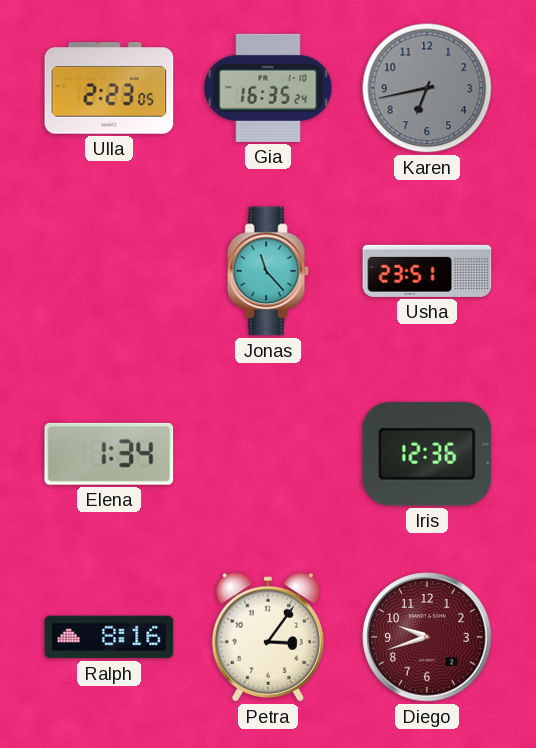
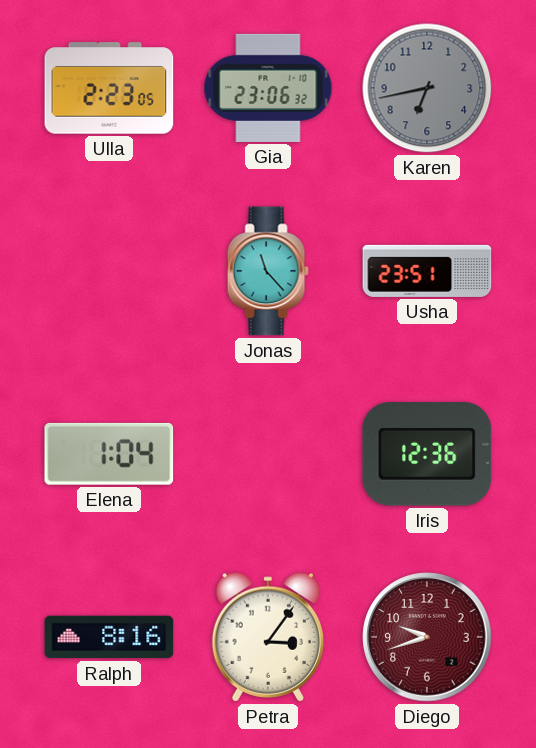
Gia: 16:35 -> 23:06 (268, 88)
Elena: 1:34 -> 1:04 (109, 454)
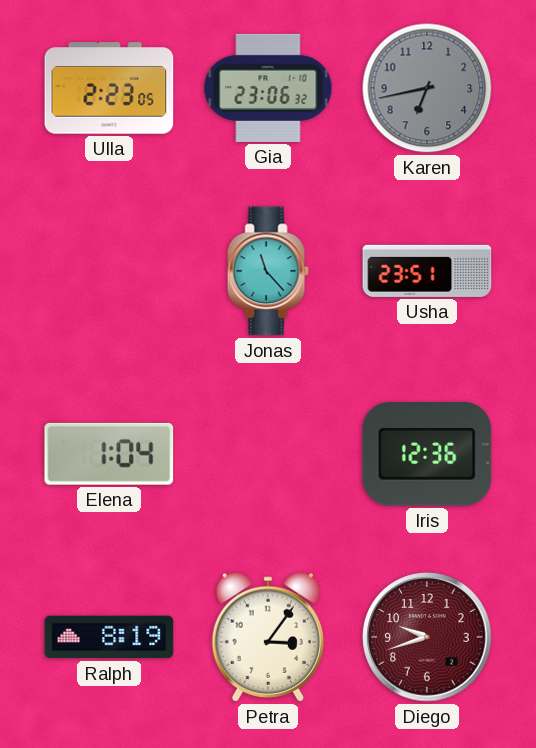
Ralph: 8:16 -> 8:19 (109, 637)
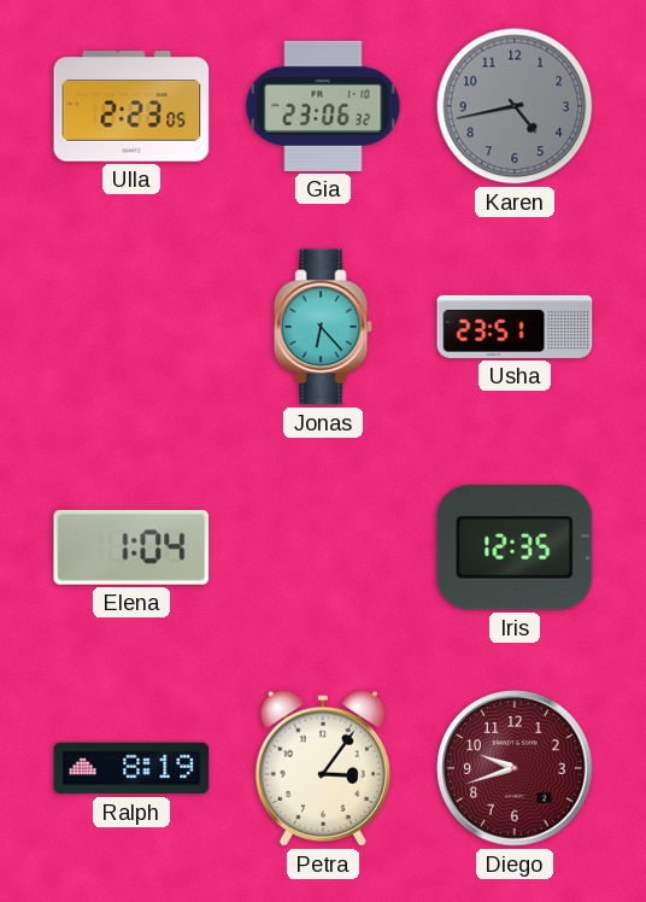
Karen: 6:43 -> 4:43 (515, 106)
Jonas: 11:23 -> 6:23 (323, 327)
Iris: 12:36 -> 12:35 (515, 547)
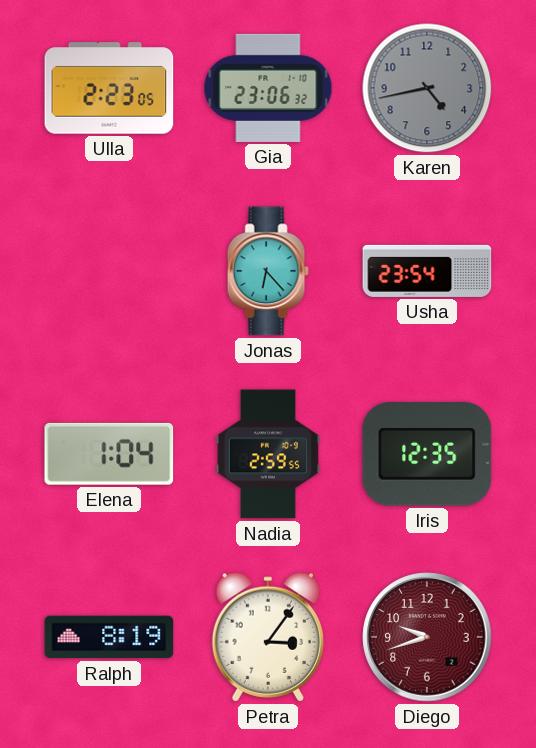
Usha: 23:51 -> 23:54 (427, 271)
Nadia: none -> 2:59 (268, 454)
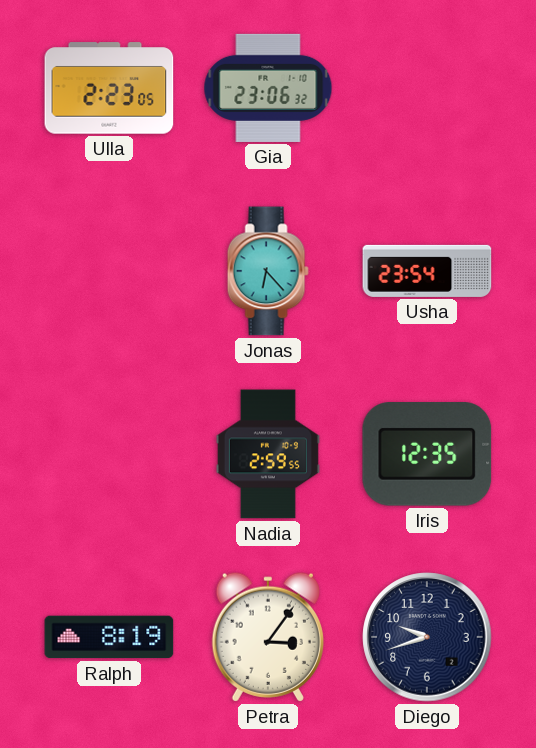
Karen: 4:43 -> none (427, 88)
Elena: 1:04 -> none (109, 454)
Diego dial: burgundy -> navy (427, 637)
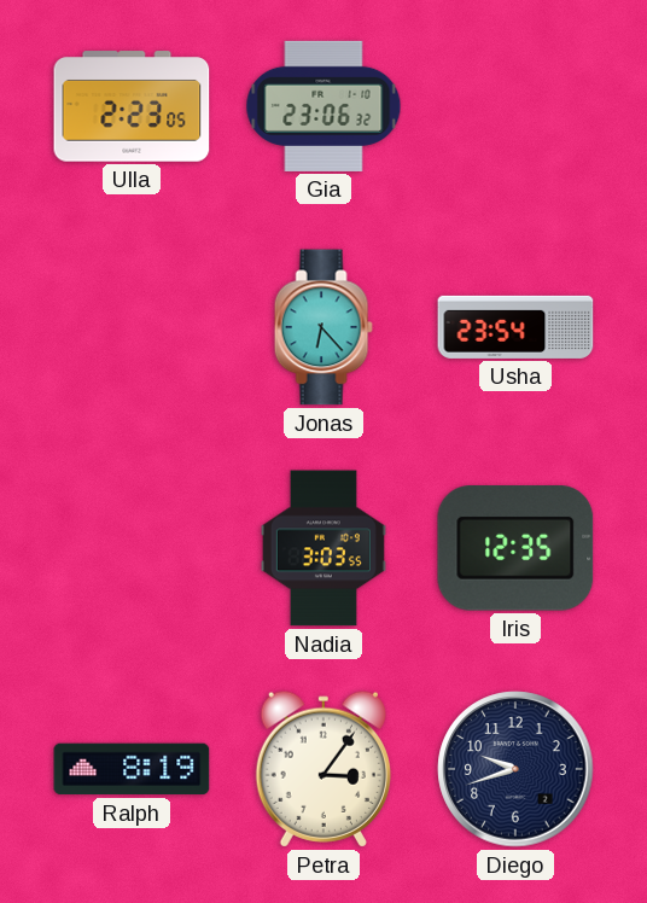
Nadia: 2:59 -> 3:03 (323, 548)
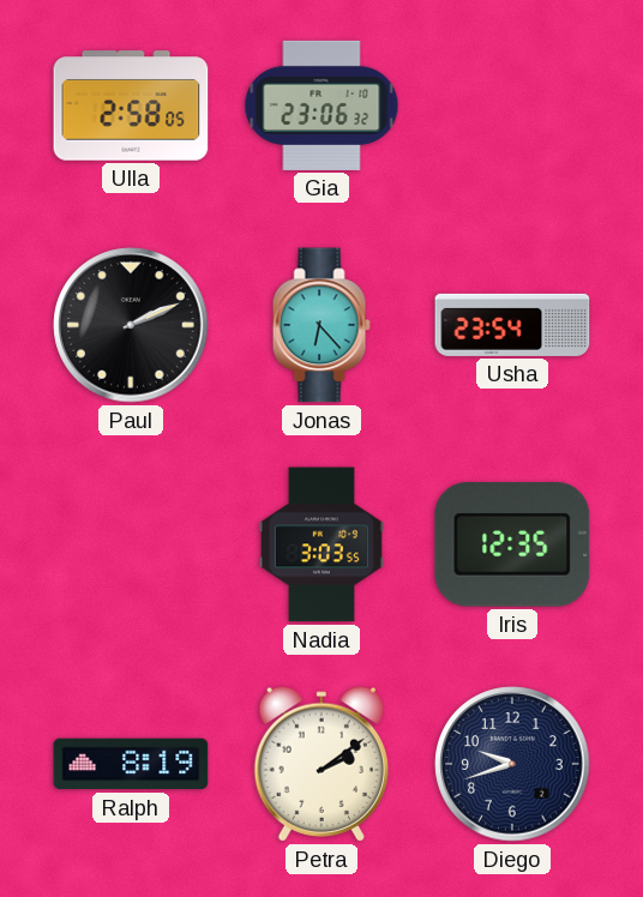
Ulla: 2:23 -> 2:58 (131, 106)
Paul: none -> 2:11 (131, 325)
Petra: 3:06 -> 2:09 (321, 764)
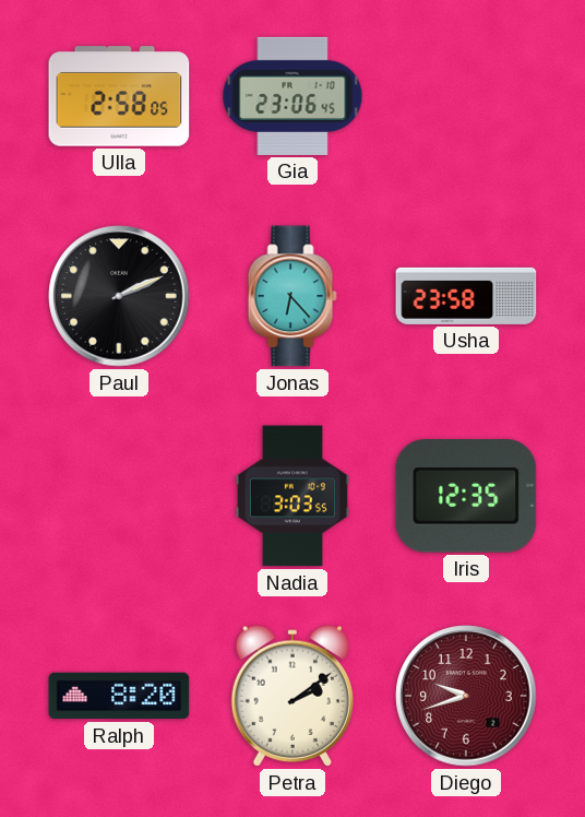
Gia: 23:06:32 -> 23:06:45 (292, 96)
Usha: 23:54 -> 23:58 (466, 296)
Ralph: 8:19 -> 8:20 (119, 696)
Diego dial: navy -> burgundy (466, 696)
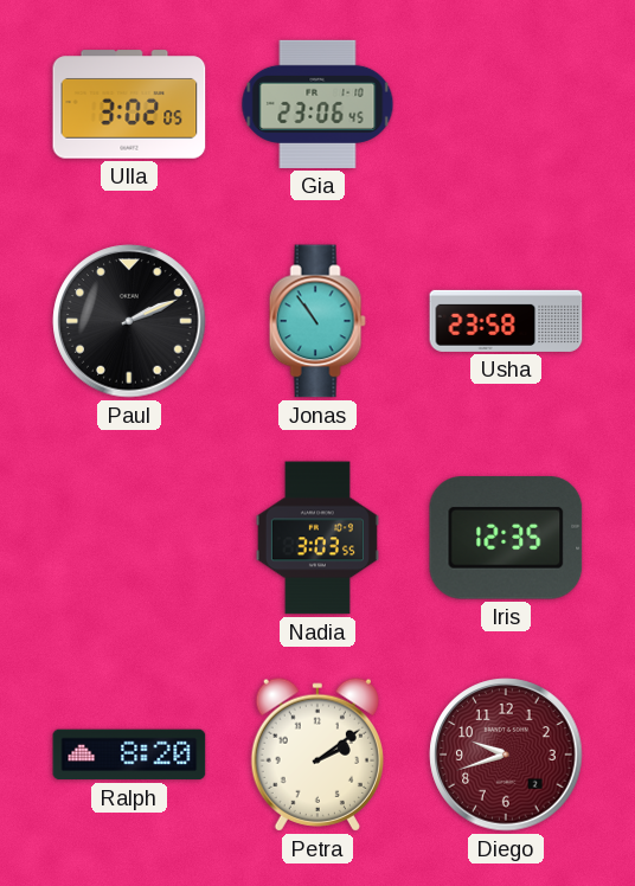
Ulla: 2:58 -> 3:02 (129, 104)
Jonas: 6:23 -> 10:54 (317, 321)
